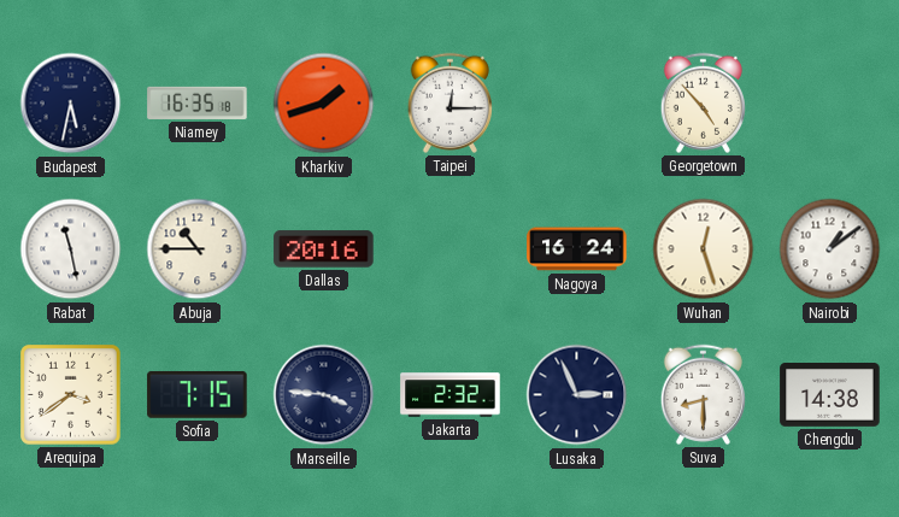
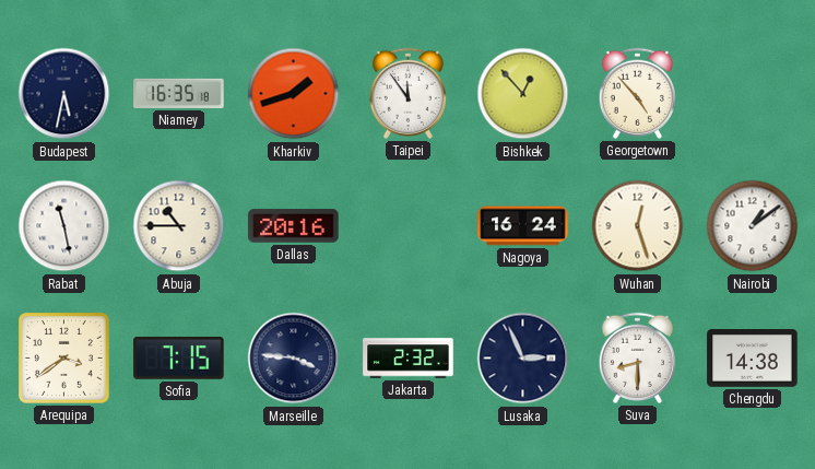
Taipei: 12:15 -> 11:54 (407, 93)
Bishkek: none -> 12:53 (523, 94)
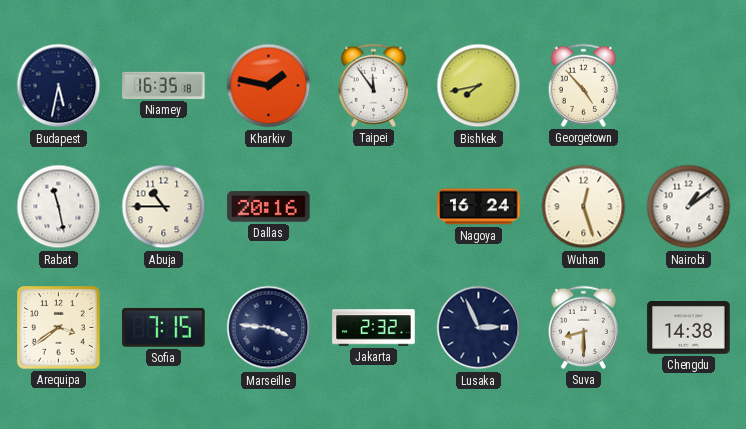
Kharkiv: 1:42 -> 1:47 (269, 86)
Bishkek: 12:53 -> 7:43 (479, 86)
